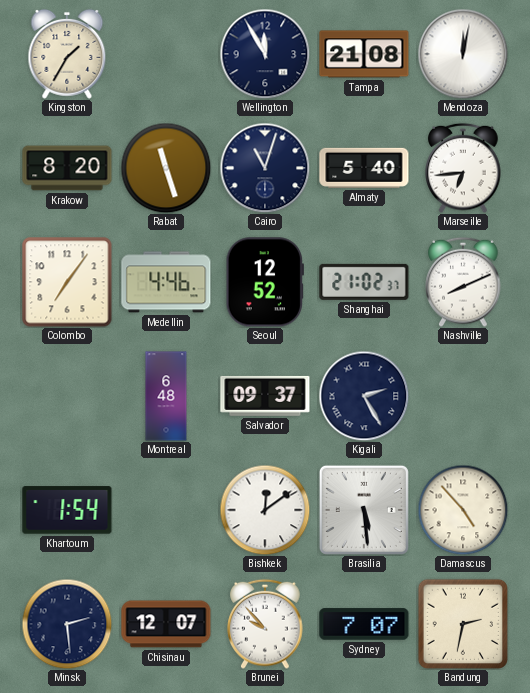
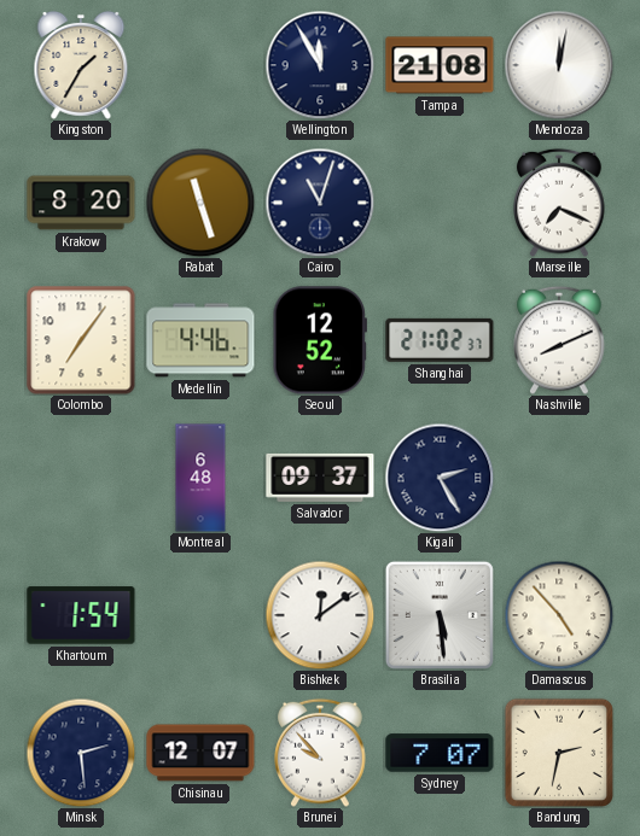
Almaty: 5:40 -> none (364, 168)
Marseille: 6:44 -> 7:19 (559, 203)
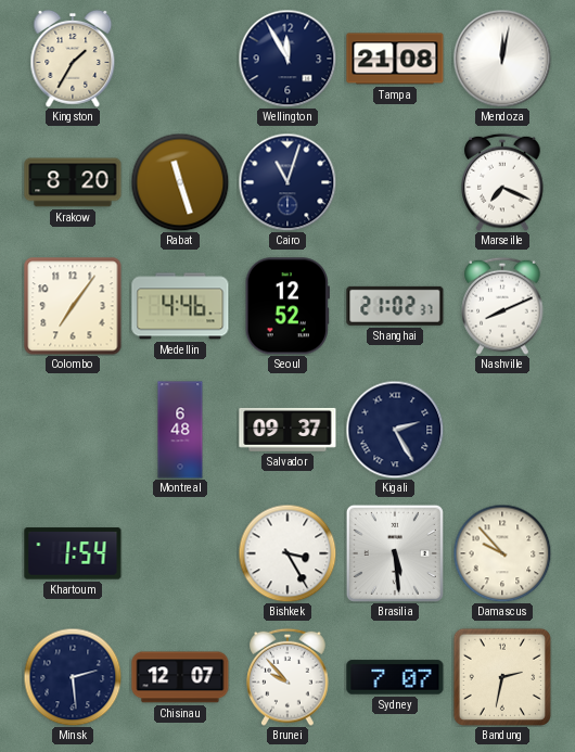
Bishkek: 12:09 -> 3:25 (287, 553)
Damascus: 4:53 -> 9:53 (502, 553)
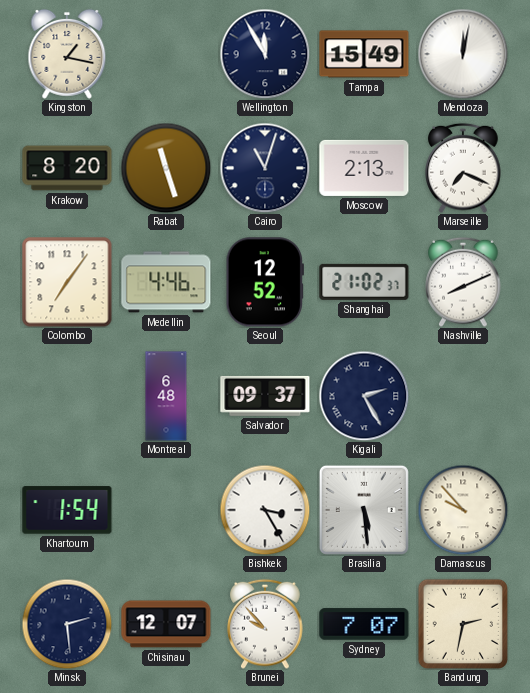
Kingston: 1:35 -> 1:17 (67, 54)
Tampa: 21:08 -> 15:49 (364, 54)
Moscow: none -> 2:13 (364, 168)
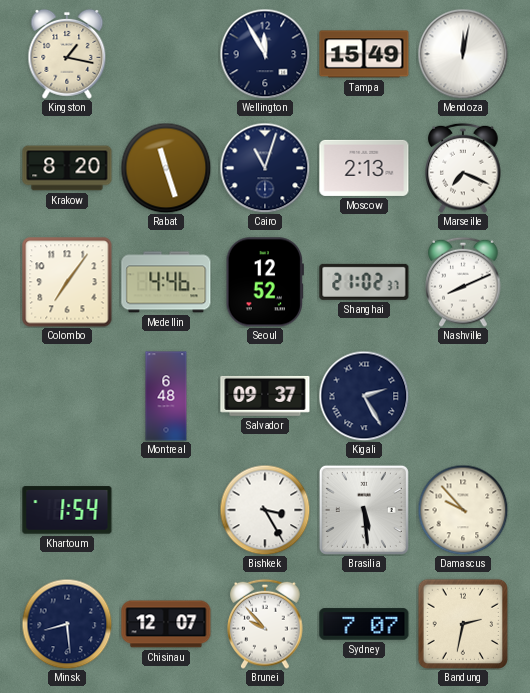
Minsk: 2:29 -> 8:29 (67, 624)
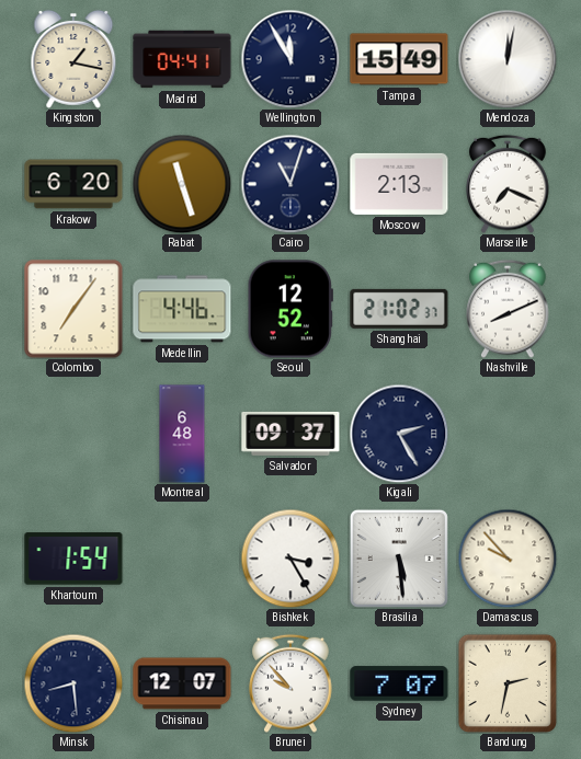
Madrid: none -> 04:41 (182, 59)
Krakow: 8:20 -> 6:20 (73, 184)
